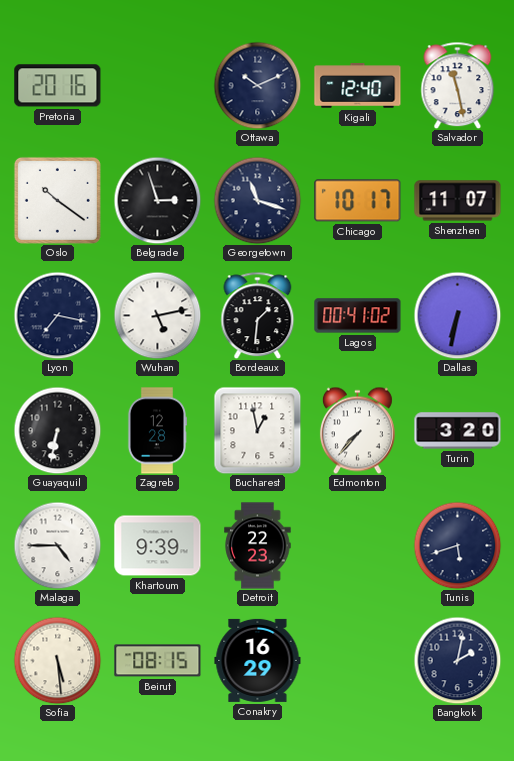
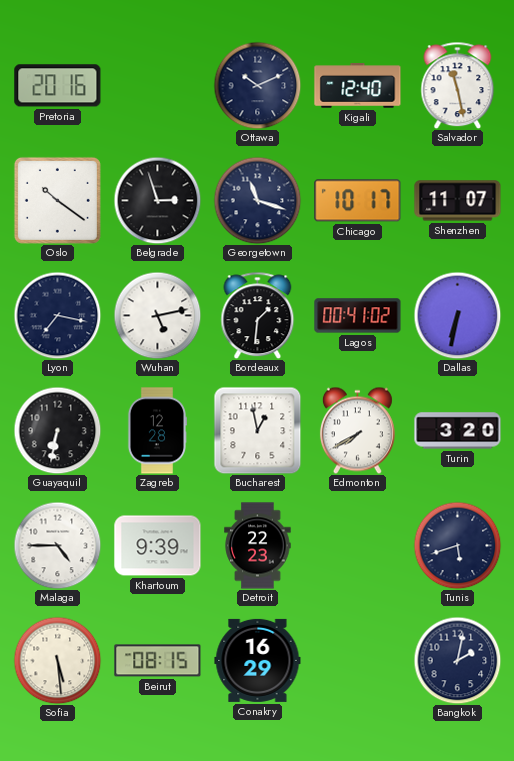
Edmonton: 7:37 -> 7:40 (357, 430)
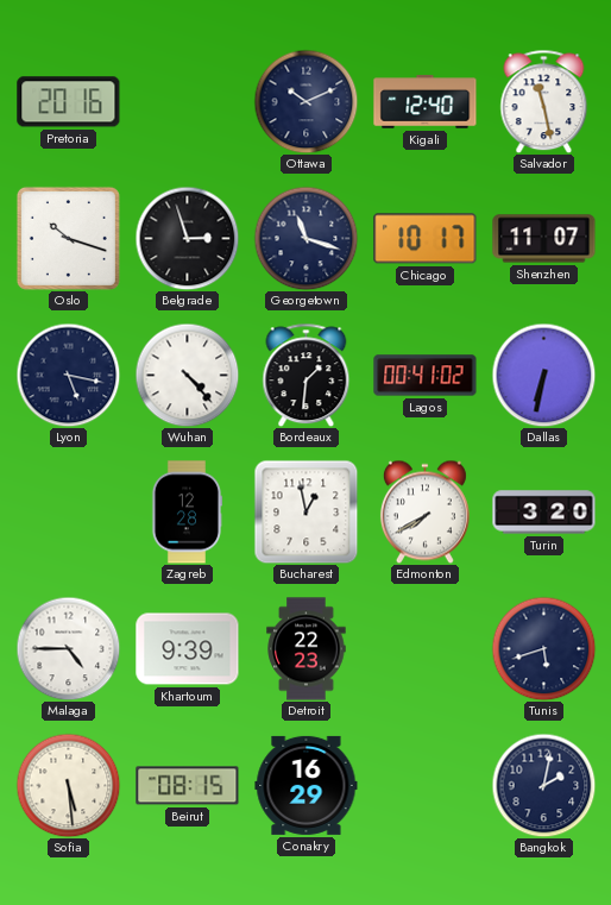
Oslo: 10:21 -> 10:18 (68, 238)
Lyon: 7:17 -> 5:17 (68, 375)
Wuhan: 5:13 -> 4:23 (187, 375)
Guayaquil: 6:32 -> none (57, 430)
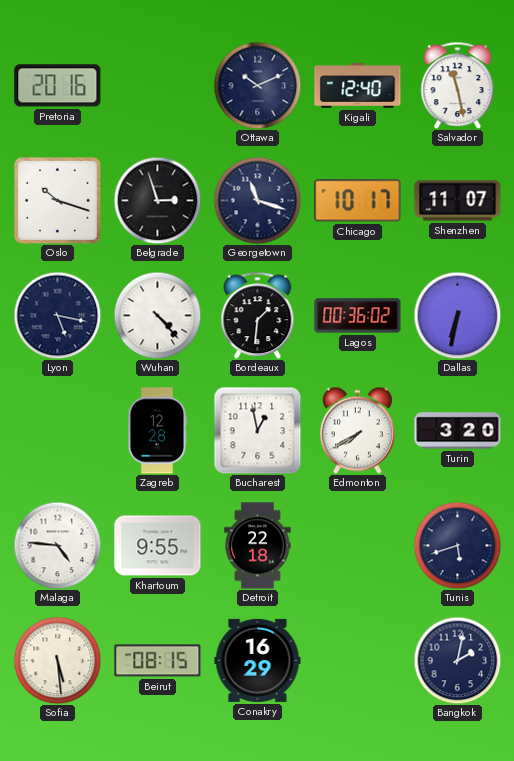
Lagos: 00:41 -> 00:36 (358, 316)
Malaga: 4:45 -> 4:46 (57, 545)
Khartoum: 9:39 -> 9:55 (158, 546)
Detroit: 22:23 -> 22:18 (258, 546)
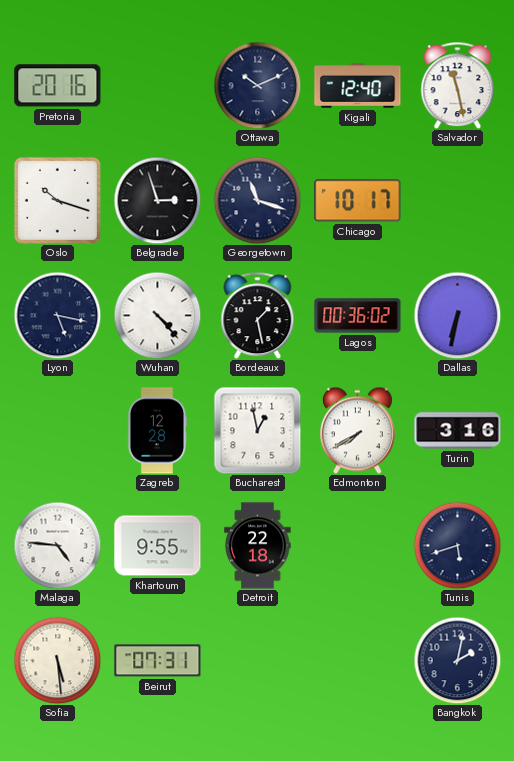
Shenzhen: 11:07 -> none (458, 201)
Bordeaux: 1:31 -> 1:28 (258, 315)
Turin: 3:20 -> 3:16 (458, 431)
Beirut: 08:15 -> 07:31 (158, 661)
Conakry: 16:29 -> none (258, 660)
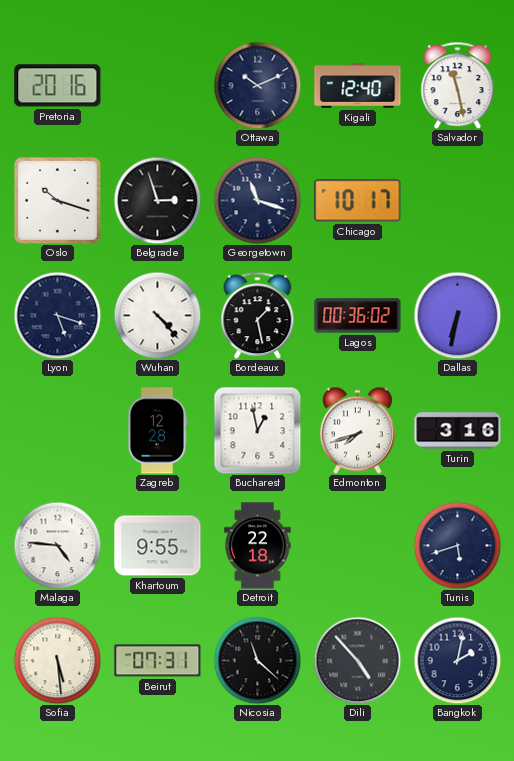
Lyon: 5:17 -> 5:18 (57, 315)
Edmonton: 7:40 -> 7:42 (357, 430)
Nicosia: none -> 11:22 (257, 660)
Dili: none -> 4:53 (357, 660)
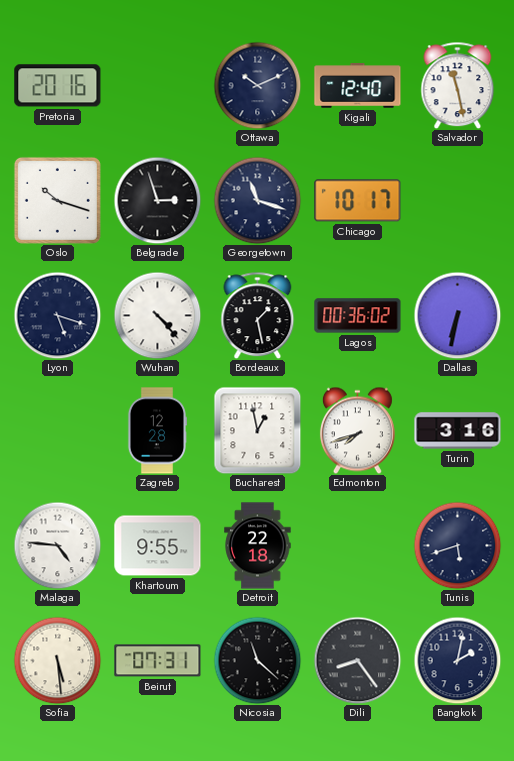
Dili: 4:53 -> 8:24 (357, 660)
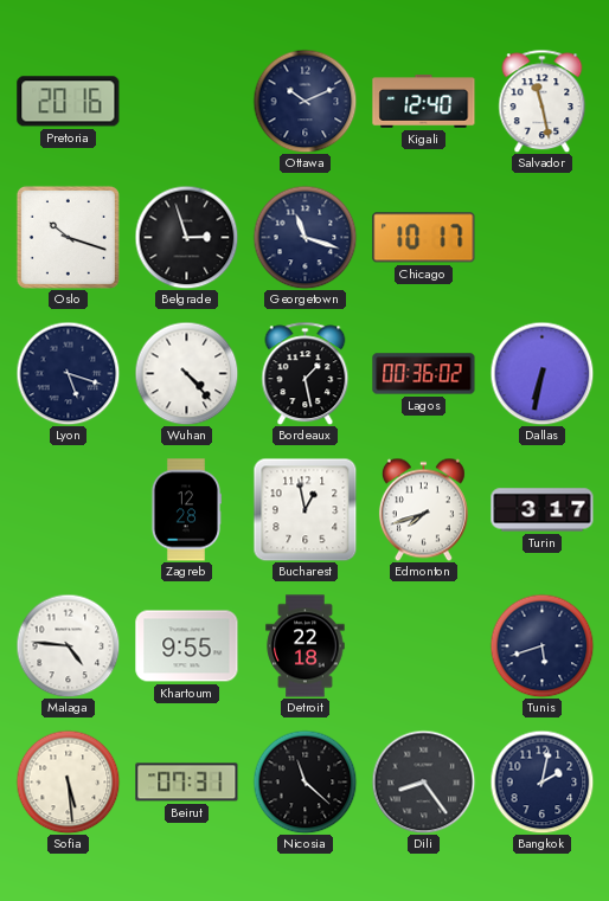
Turin: 3:16 -> 3:17 (543, 510)
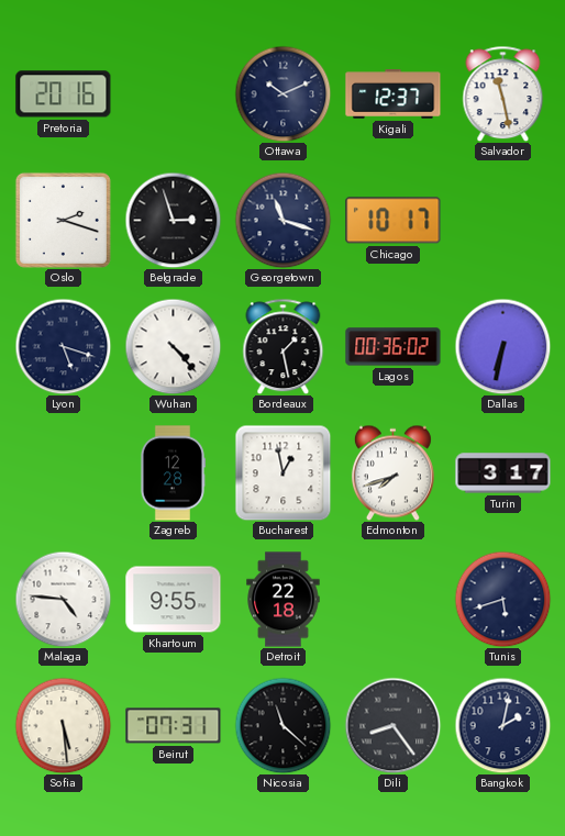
Kigali: 12:40 -> 12:37 (394, 94)
Oslo: 10:18 -> 2:18 (63, 220)
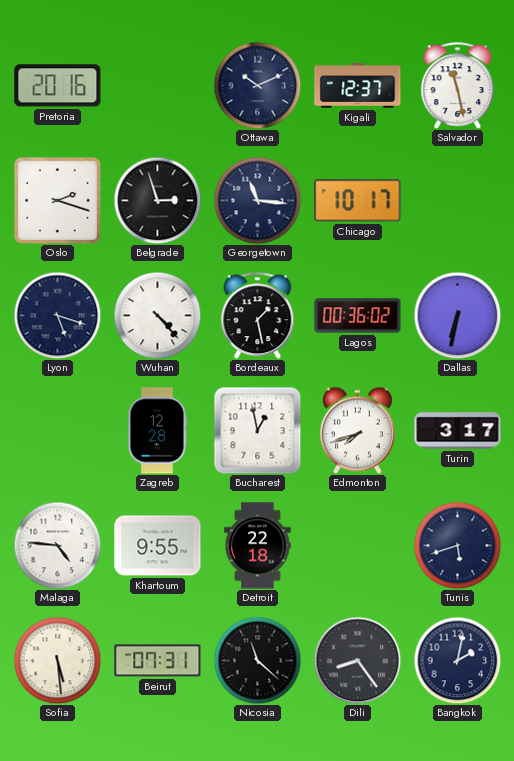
Georgetown: 11:18 -> 11:16 (257, 200)
